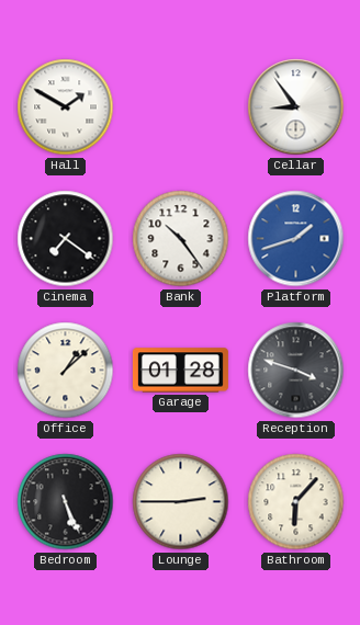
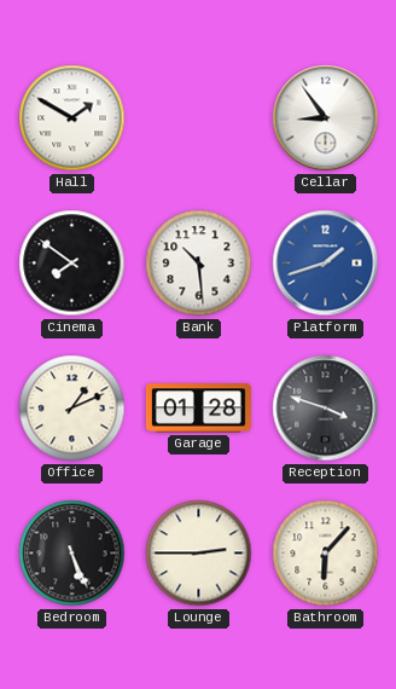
Cinema: 7:21 -> 7:51 (72, 264)
Bank: 10:24 -> 10:29 (199, 264)
Office: 1:08 -> 1:11 (72, 409)
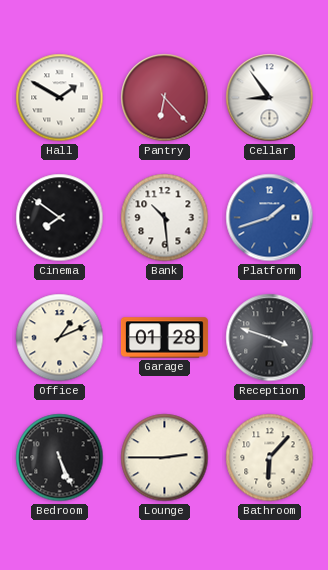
Pantry: none -> 6:23 (165, 98)
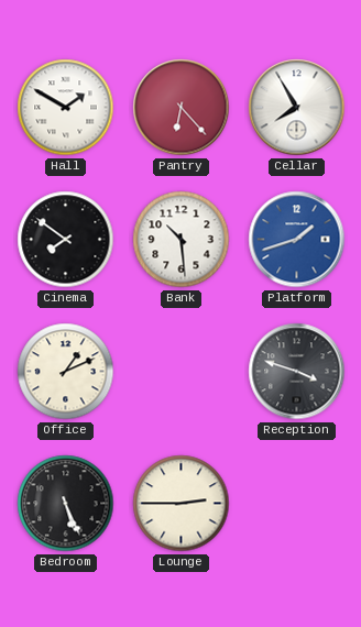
Cellar: 8:54 -> 7:55 (297, 108)
Garage: 01:28 -> none (164, 338)
Bathroom: 6:07 -> none (270, 458)
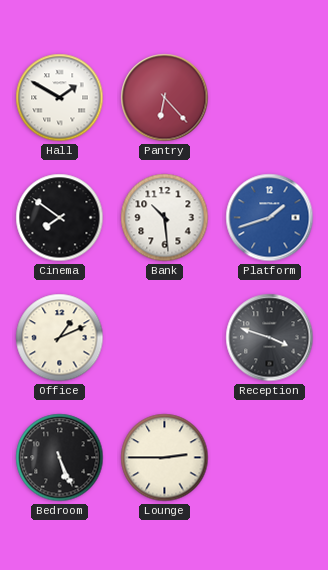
Cellar: 7:55 -> none (297, 108)
